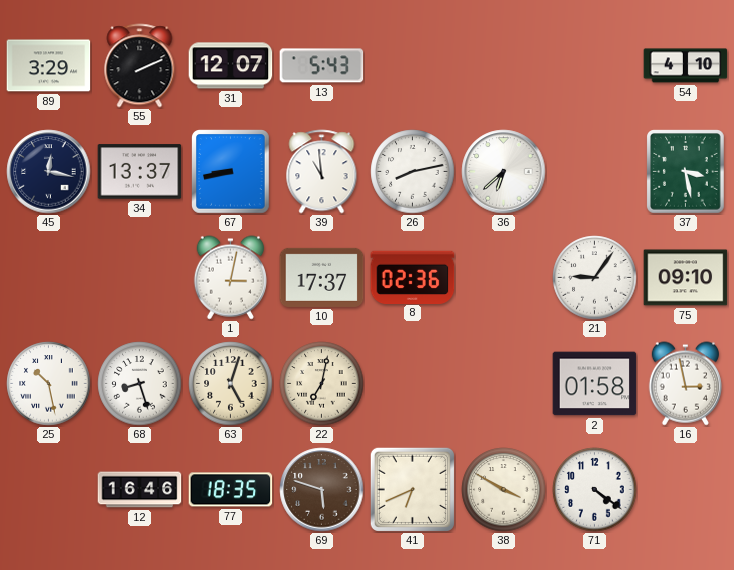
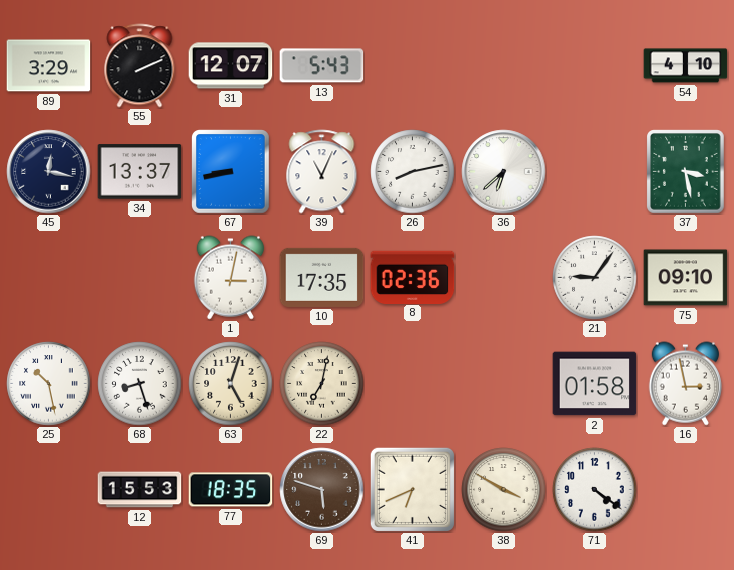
39: 10:59 -> 11:04 (322, 172)
10: 17:37 -> 17:35 (322, 277)
12: 16:46 -> 15:53 (140, 490)
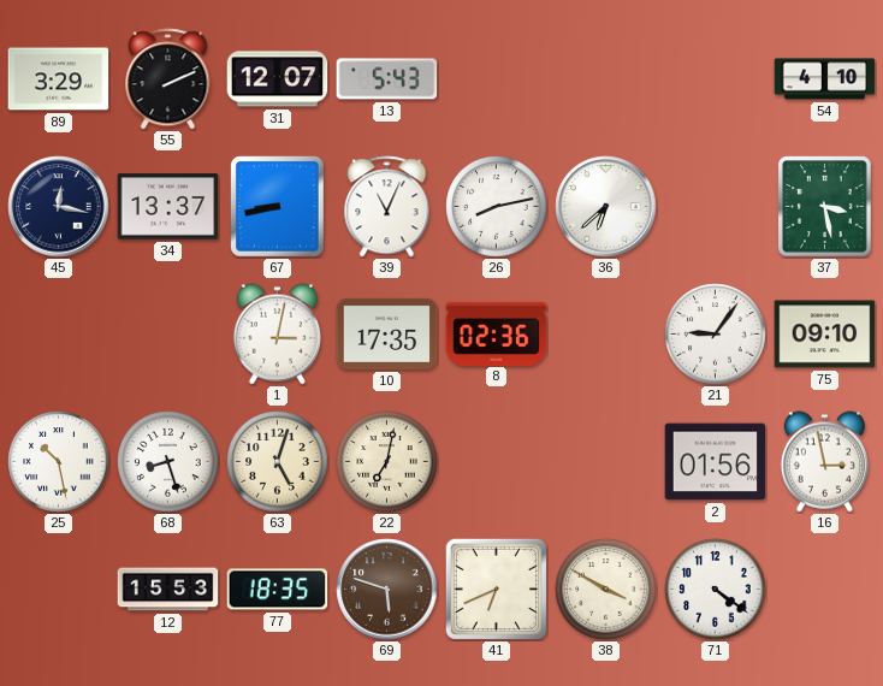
2: 01:58 -> 01:56 (716, 462)
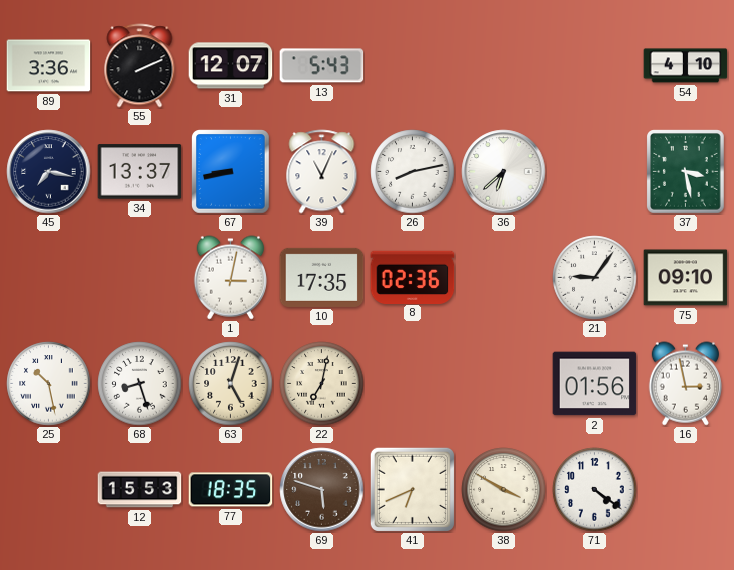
89: 3:29 -> 3:36 (49, 66)
45: 12:17 -> 7:17 (49, 172)
